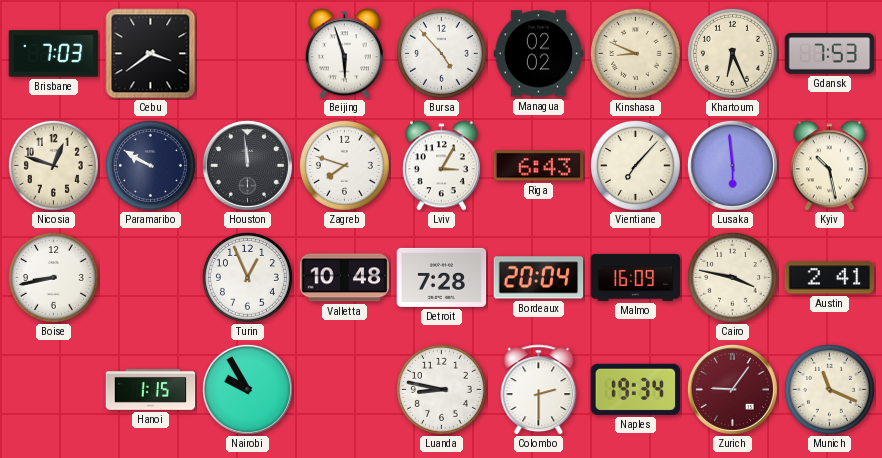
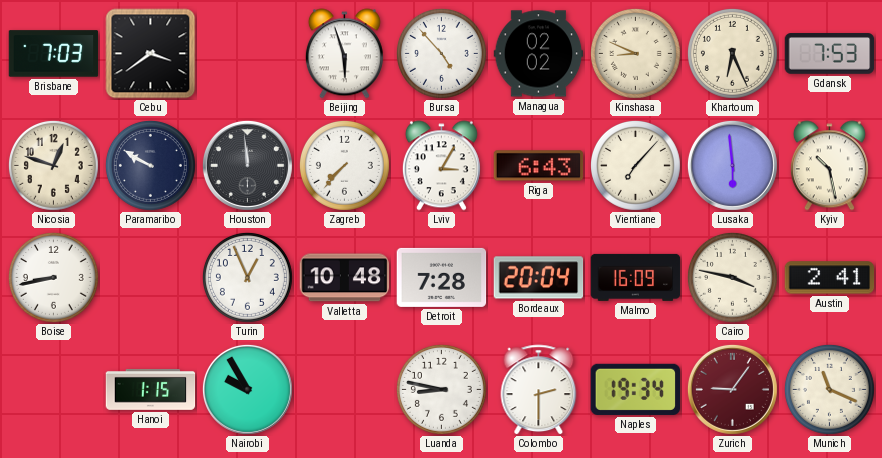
Zagreb: 7:48 -> 7:37 (344, 165)
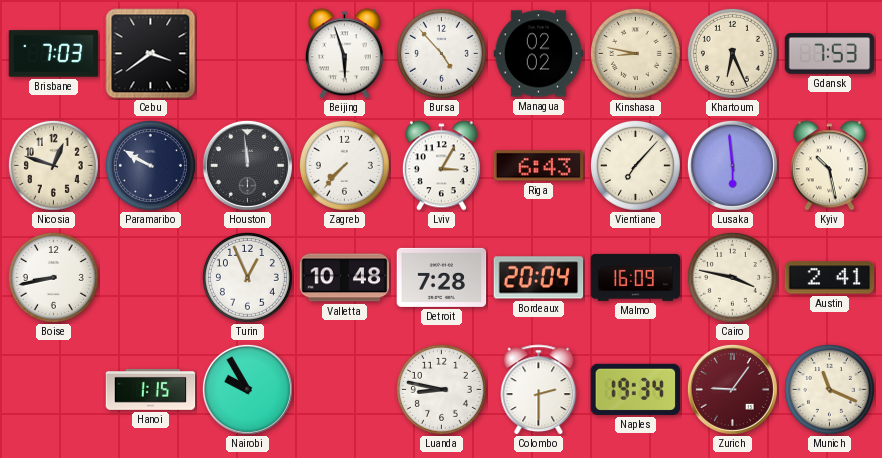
Kinshasa: 8:49 -> 8:47 (635, 53)
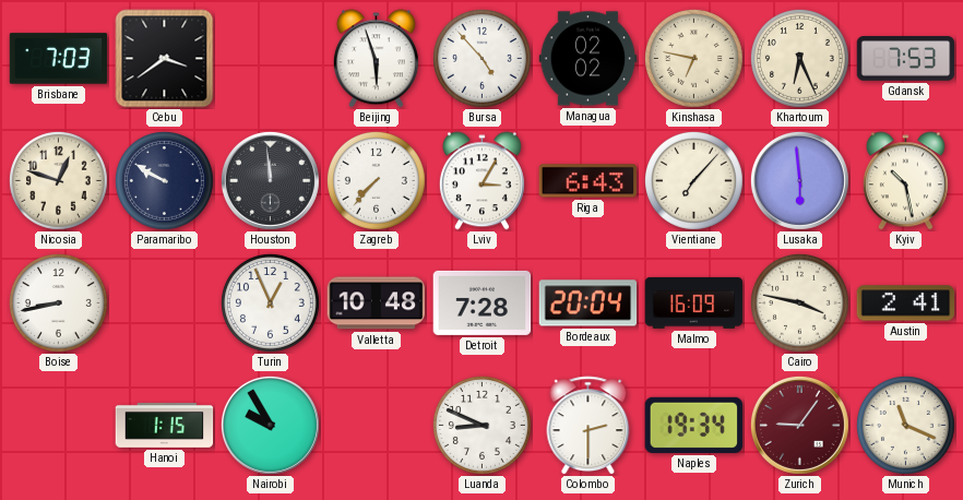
Kinshasa: 8:47 -> 6:47 (693, 58)
Luanda: 8:47 -> 8:49 (481, 425)
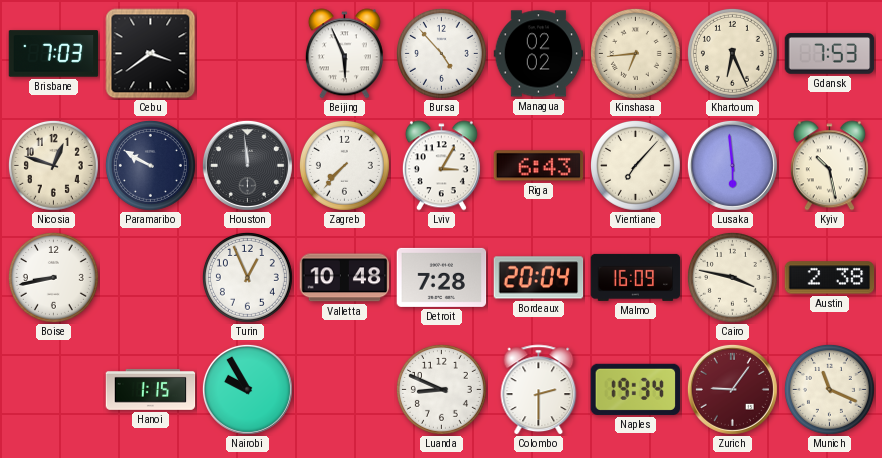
Beijing: 5:57 -> 5:56 (344, 54)
Kinshasa: 6:47 -> 6:44 (635, 53)
Austin: 2:41 -> 2:38 (830, 278)
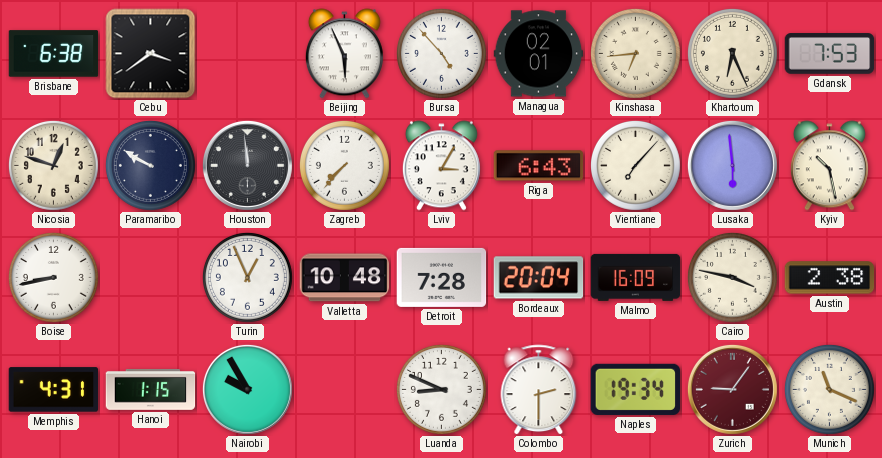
Brisbane: 7:03 -> 6:38 (54, 54)
Managua: 02:02 -> 02:01 (539, 54)
Memphis: none -> 4:31 (54, 390)
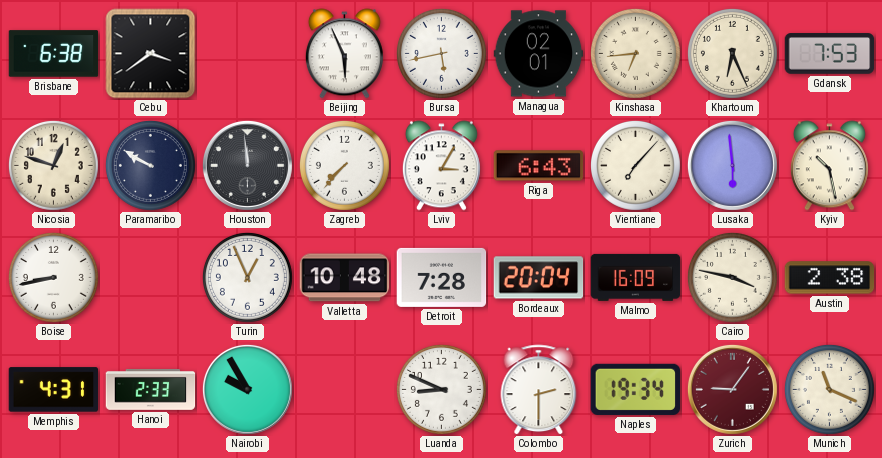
Bursa: 4:53 -> 5:43 (441, 53)
Hanoi: 1:15 -> 2:33 (151, 389)
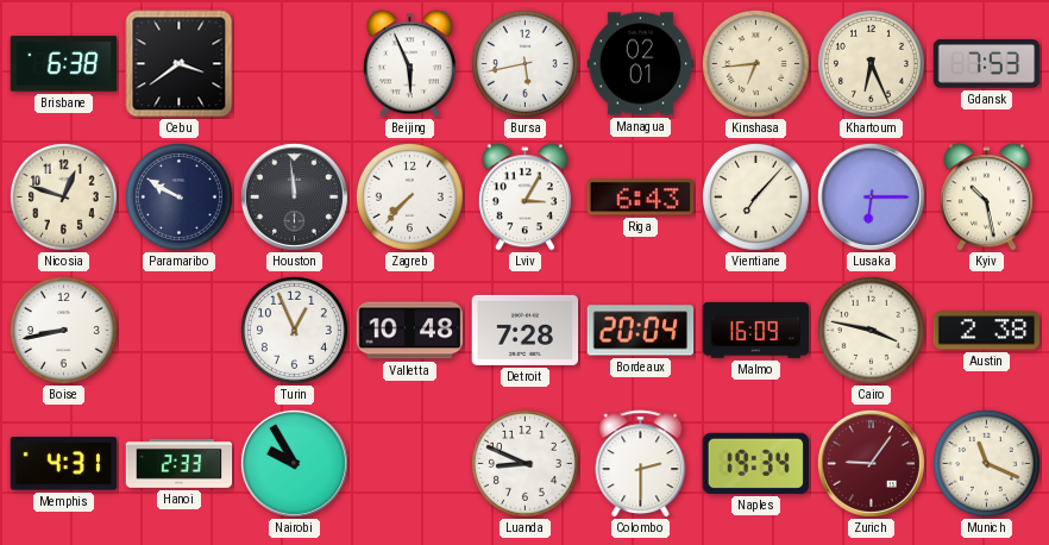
Lusaka: 5:59 -> 6:15 (871, 196)
